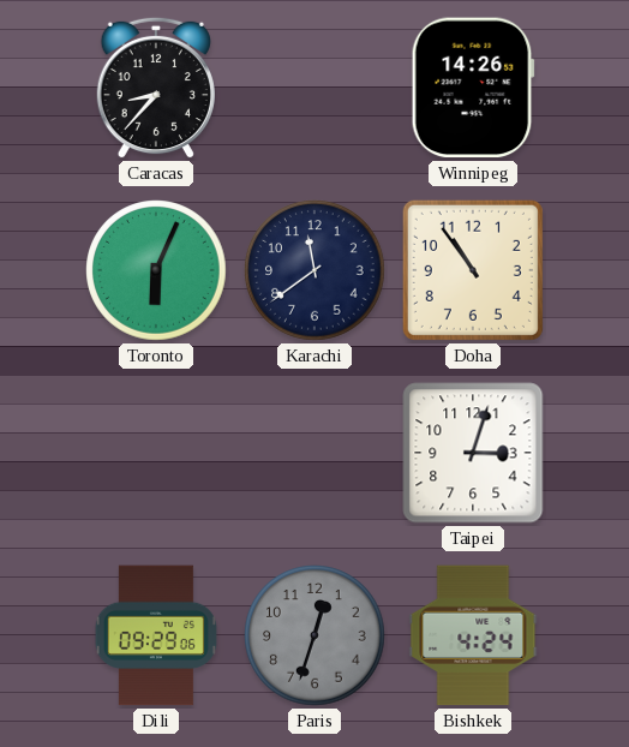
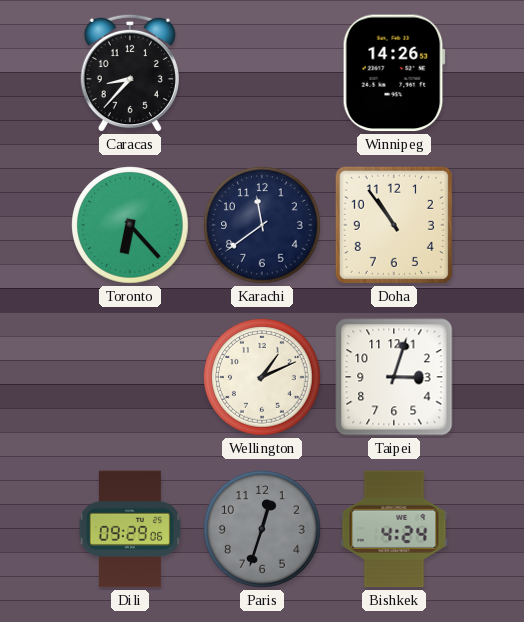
Toronto: 6:04 -> 6:23 (130, 225)
Wellington: none -> 1:11 (262, 377)
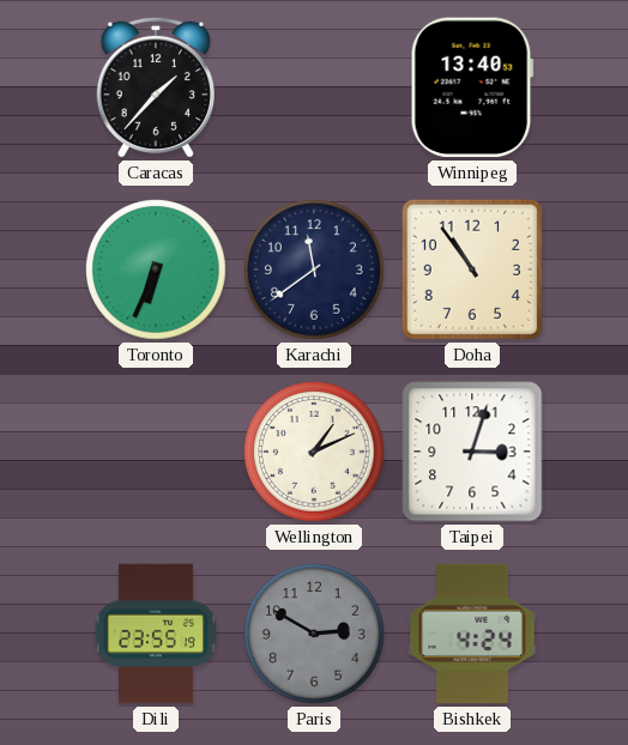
Caracas: 8:37 -> 1:37 (156, 87)
Winnipeg: 14:26 -> 13:40 (472, 87)
Toronto: 6:23 -> 6:34 (156, 269)
Dili: 09:29 -> 23:55 (156, 634)
Paris: 12:33 -> 2:50 (314, 634)
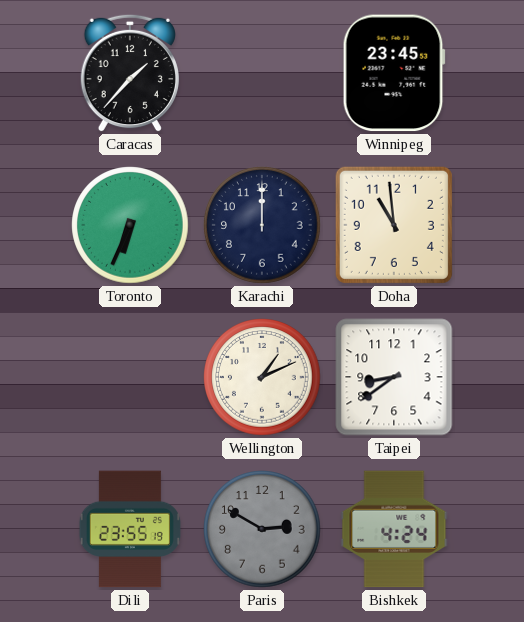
Winnipeg: 13:40 -> 23:45 (394, 73)
Karachi: 11:39 -> 12:00 (262, 225)
Doha: 10:54 -> 10:59 (394, 225)
Taipei: 3:03 -> 8:39 (394, 377)
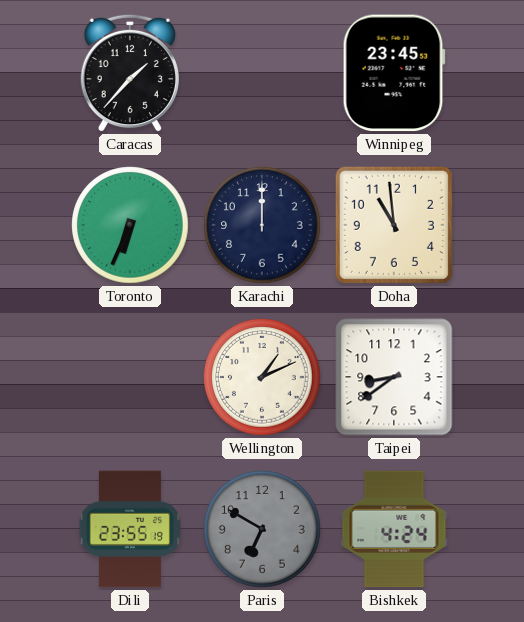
Paris: 2:50 -> 6:50 (262, 529)
